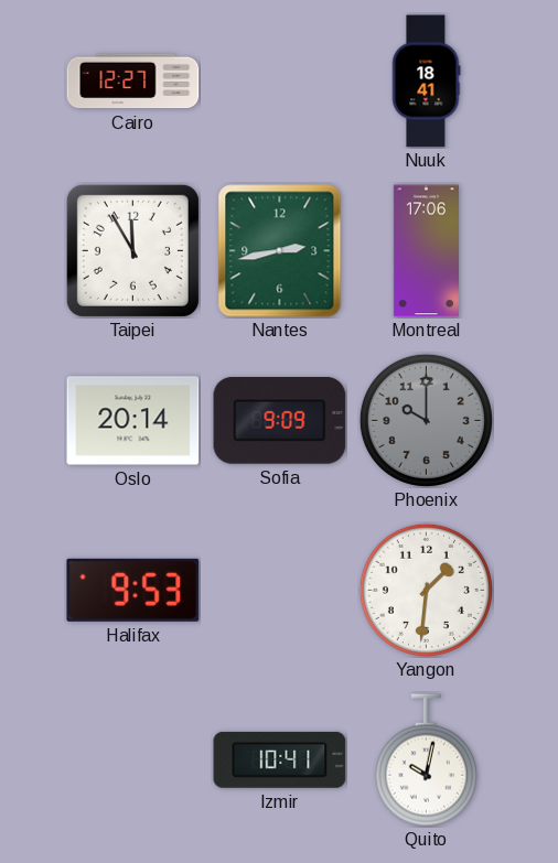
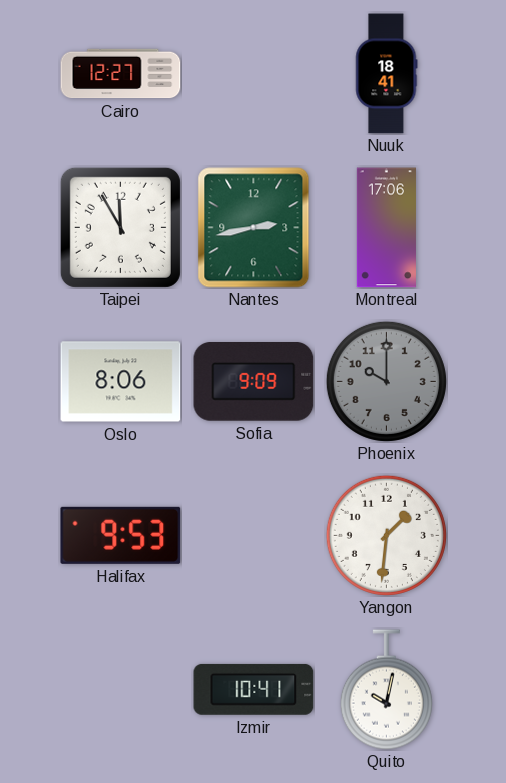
Oslo: 20:14 -> 8:06 (121, 382)
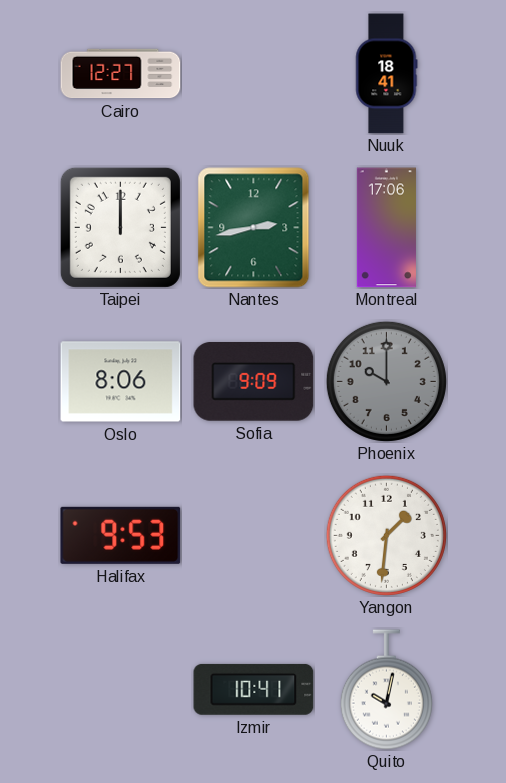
Taipei: 11:55 -> 12:00 (120, 227)
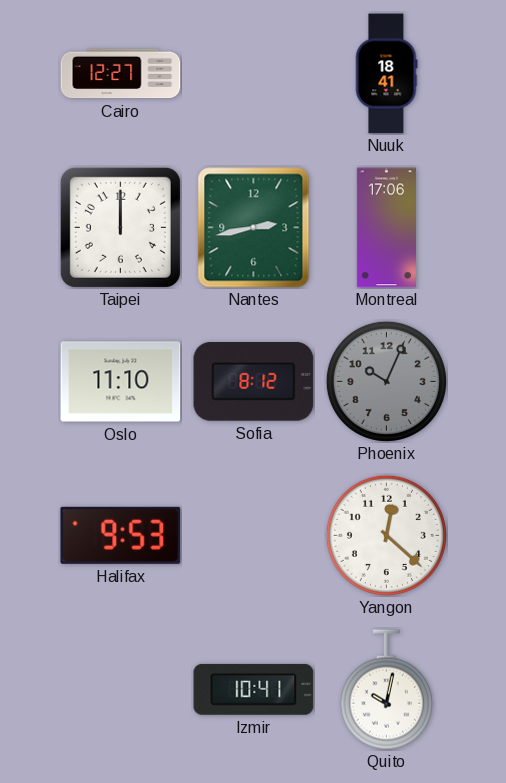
Oslo: 8:06 -> 11:10 (121, 382)
Sofia: 9:09 -> 8:12 (254, 382)
Phoenix: 10:00 -> 10:04 (386, 381)
Yangon: 1:31 -> 12:22 (386, 535)
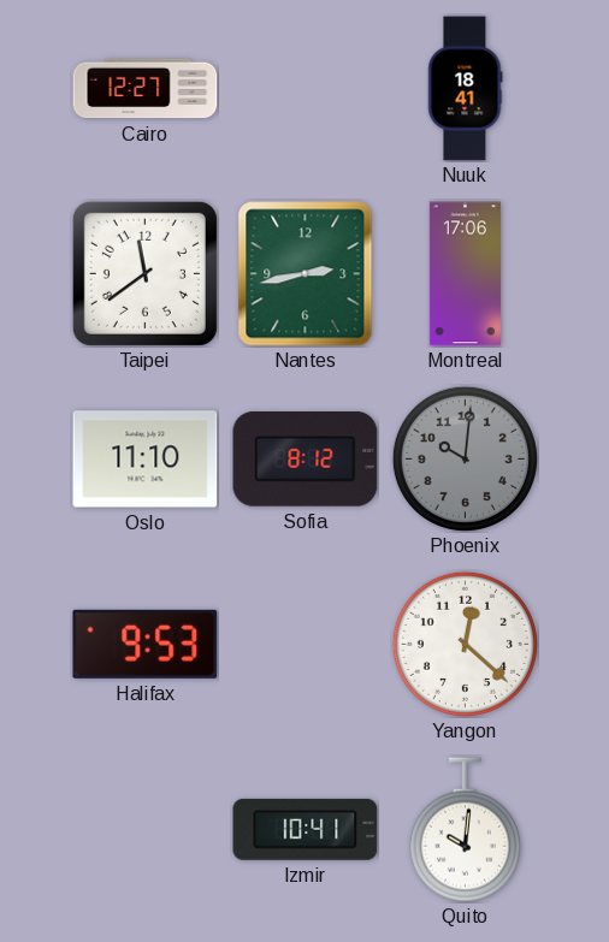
Taipei: 12:00 -> 11:39 (144, 273)
Phoenix: 10:04 -> 10:01 (465, 458)
Quito: 10:02 -> 10:01 (465, 830)
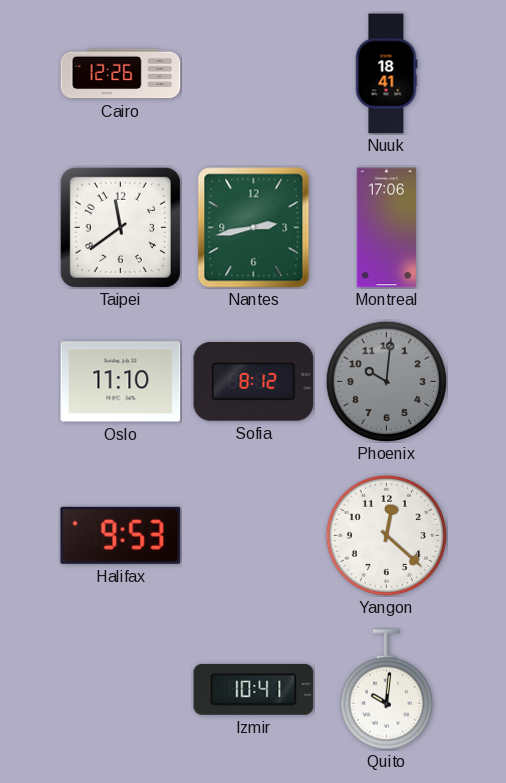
Cairo: 12:27 -> 12:26 (121, 74)
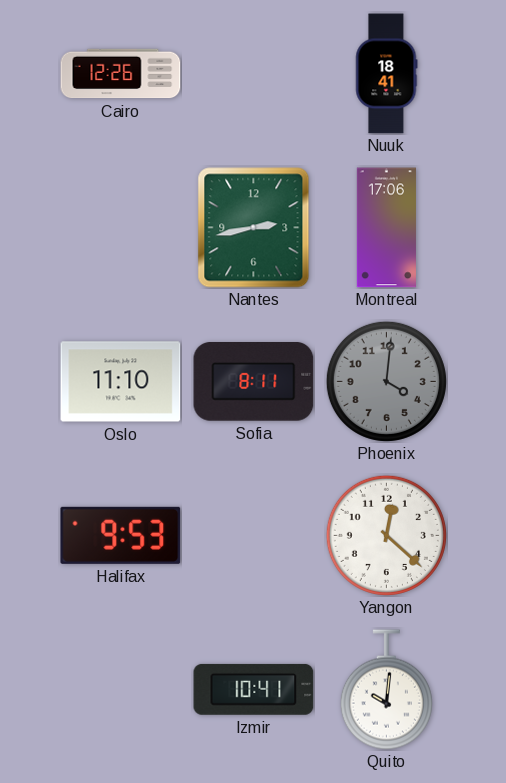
Taipei: 11:39 -> none (120, 227)
Sofia: 8:12 -> 8:11 (254, 382)
Phoenix: 10:01 -> 4:01 (386, 381)
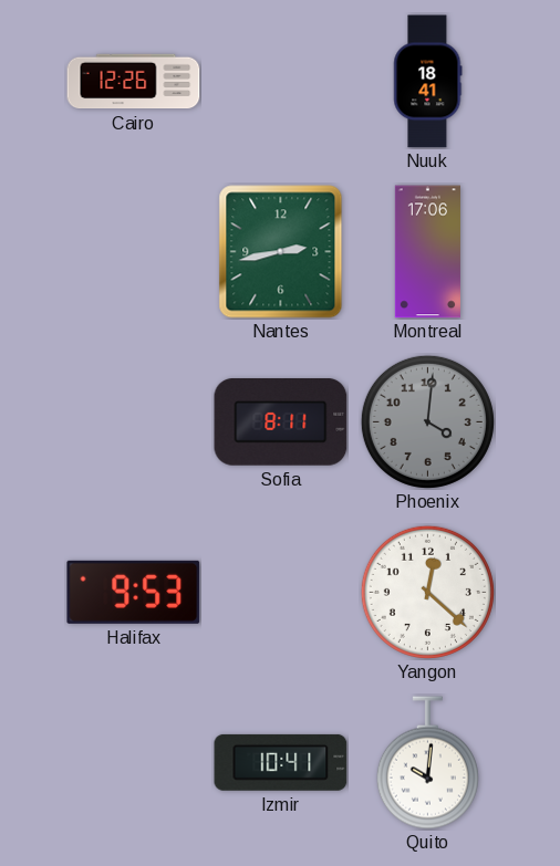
Oslo: 11:10 -> none (121, 382)
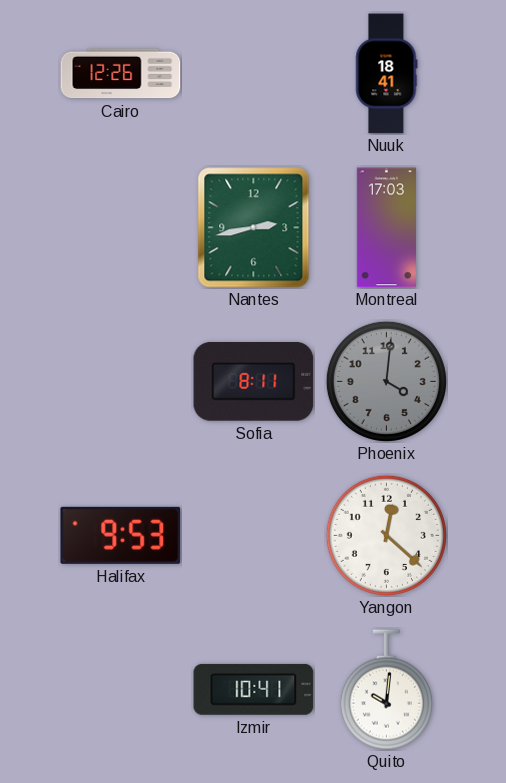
Montreal: 17:06 -> 17:03 (386, 228)
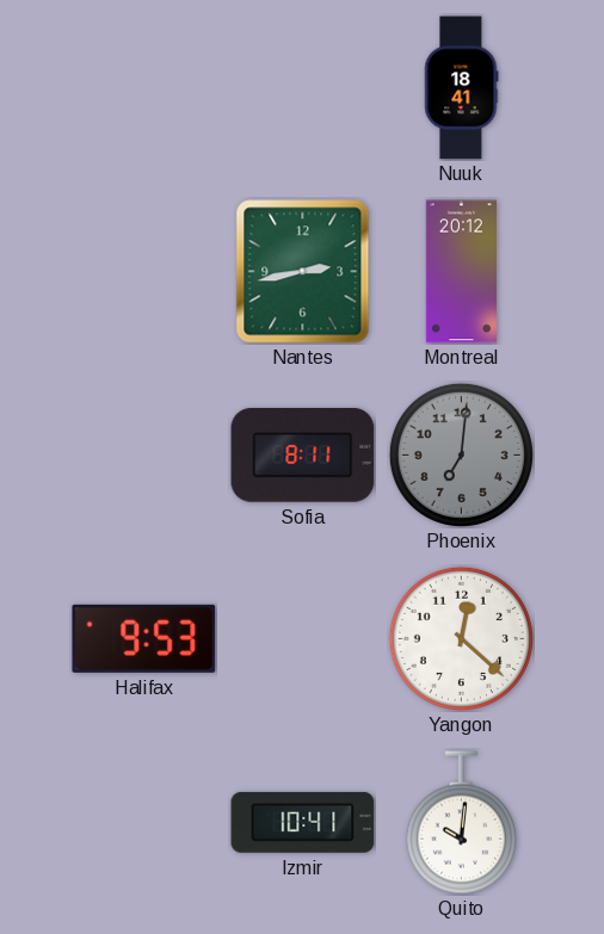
Cairo: 12:26 -> none (121, 74)
Montreal: 17:03 -> 20:12 (461, 272)
Phoenix: 4:01 -> 7:01 (461, 454)
